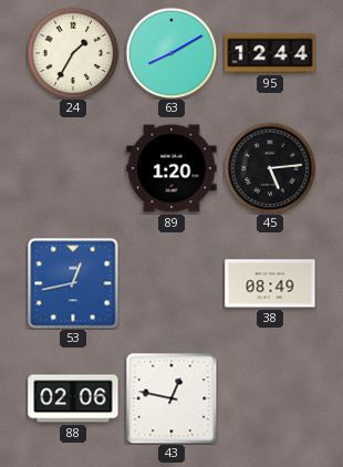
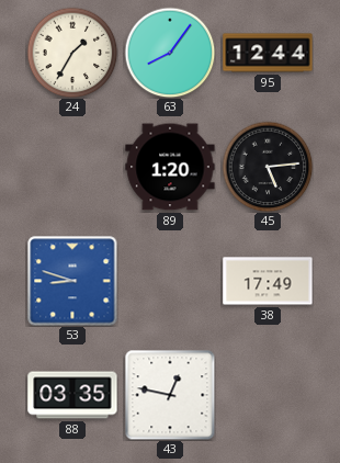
63: 8:10 -> 8:06 (170, 53)
53: 12:43 -> 8:48 (72, 281)
38: 08:49 -> 17:49 (268, 281)
88: 02:06 -> 03:35 (72, 395)
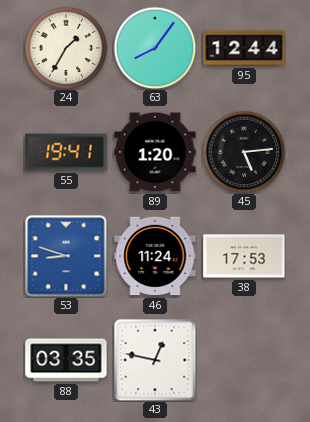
55: none -> 19:41 (66, 152)
46: none -> 11:24 (155, 256)
38: 17:49 -> 17:53 (244, 256)
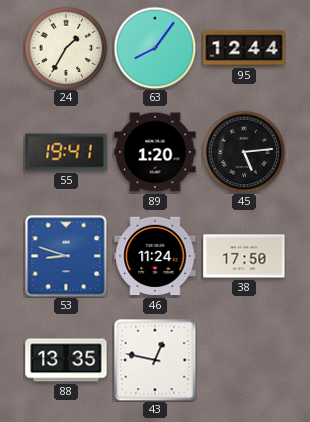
38: 17:53 -> 17:50 (244, 256)
88: 03:35 -> 13:35 (66, 360)
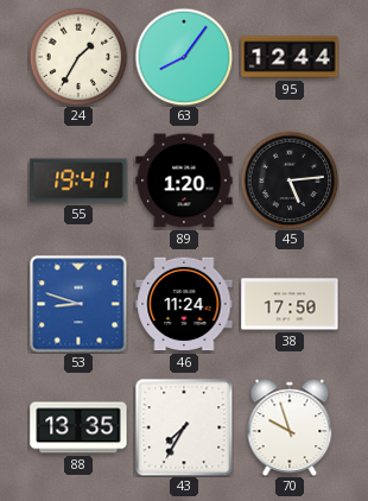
43: 12:47 -> 7:35 (184, 427)
70: none -> 9:57 (290, 426)
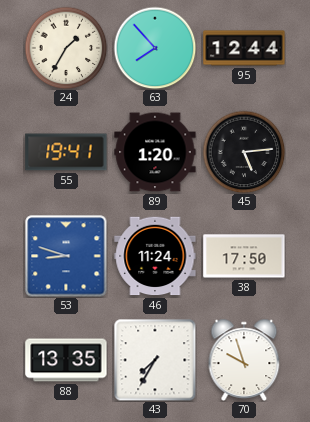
63: 8:06 -> 7:53 (155, 48)
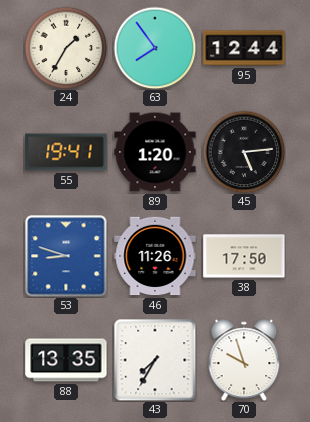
63: 7:53 -> 7:54 (155, 48)
46: 11:24 -> 11:26 (155, 256)
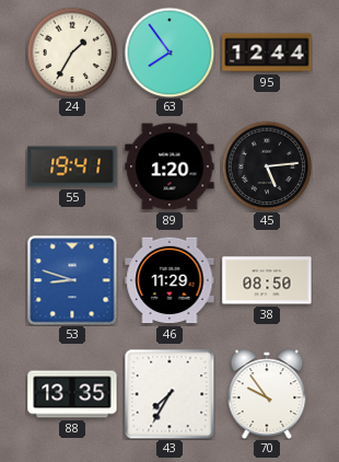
46: 11:26 -> 11:29 (169, 280)
38: 17:50 -> 08:50 (267, 280)
70: 9:57 -> 9:54 (267, 393)
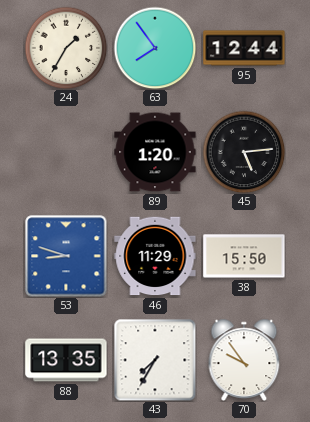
55: 19:41 -> none (72, 166)
38: 08:50 -> 15:50 (244, 256)
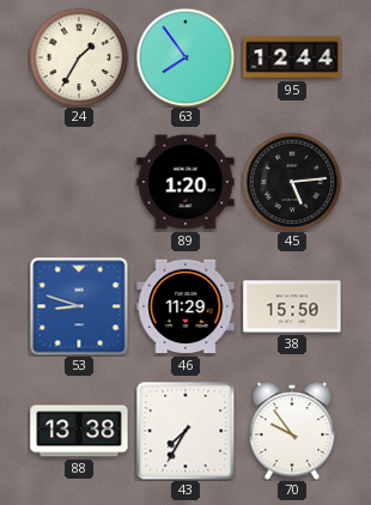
88: 13:35 -> 13:38 (79, 431)
